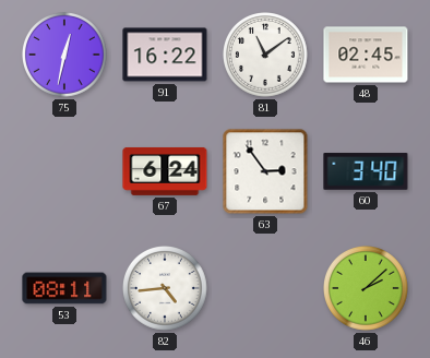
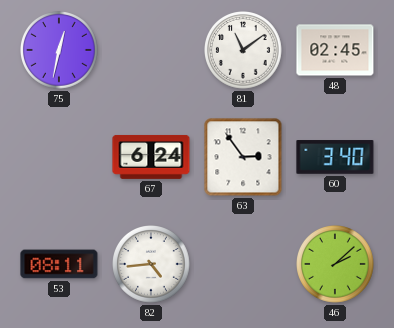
91: 16:22 -> none (165, 55)
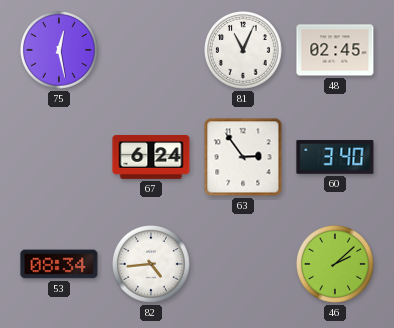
75: 12:32 -> 12:28 (60, 51)
81: 11:09 -> 11:04 (244, 51)
53: 08:11 -> 08:34 (59, 264)
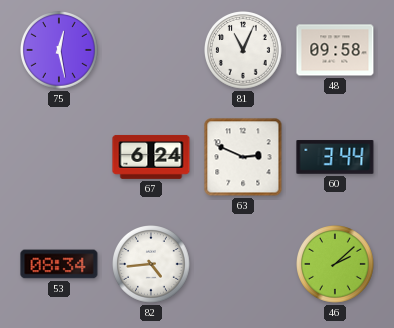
48: 02:45 -> 09:58 (335, 50)
63: 2:54 -> 2:49 (243, 157)
60: 3:40 -> 3:44 (335, 157)
